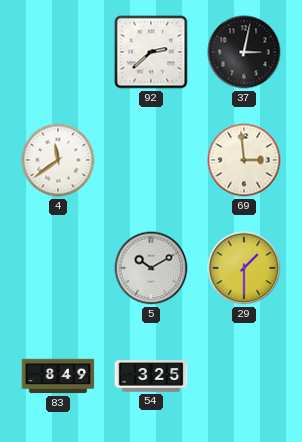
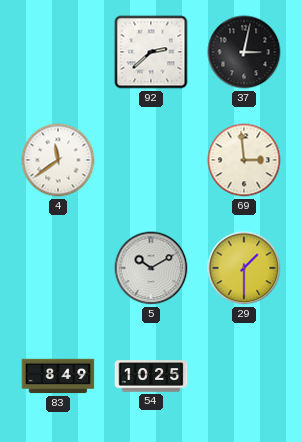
54: 3:25 -> 10:25 (151, 376)
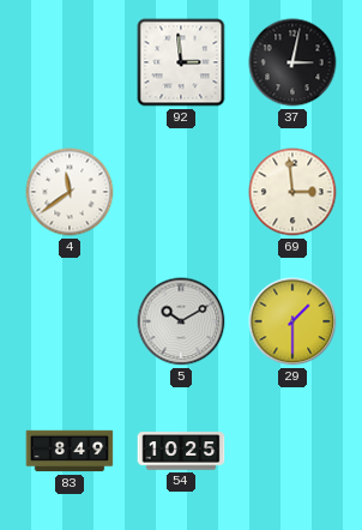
92: 2:38 -> 2:59 (181, 62)
